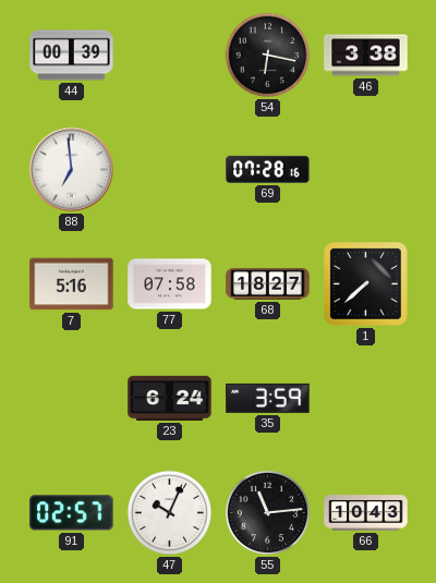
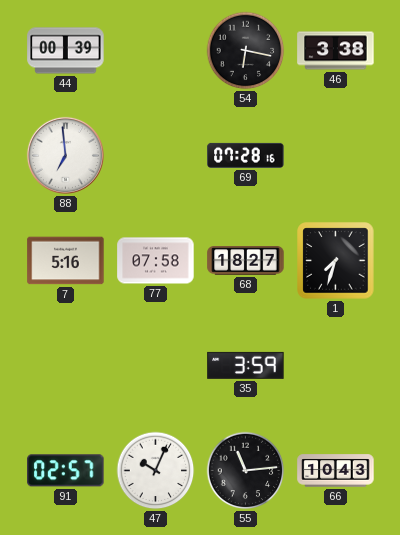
1: 7:38 -> 7:33 (336, 261)
23: 6:24 -> none (170, 398)
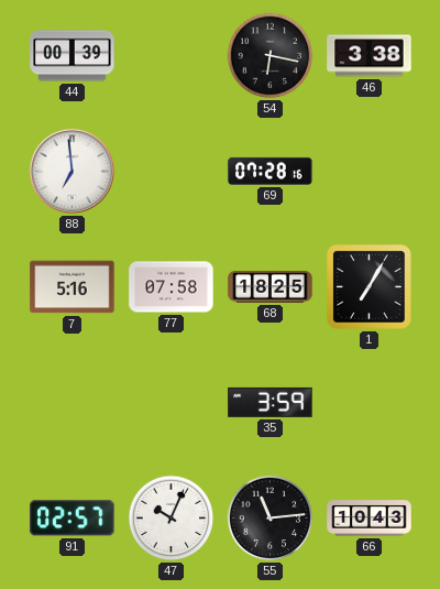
68: 18:27 -> 18:25 (271, 287)
1: 7:33 -> 7:05 (370, 287)
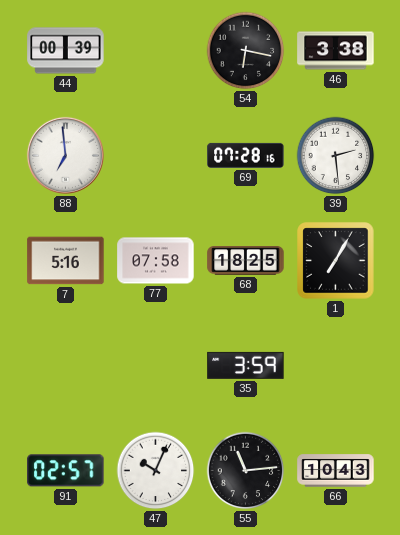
39: none -> 2:29 (336, 156)
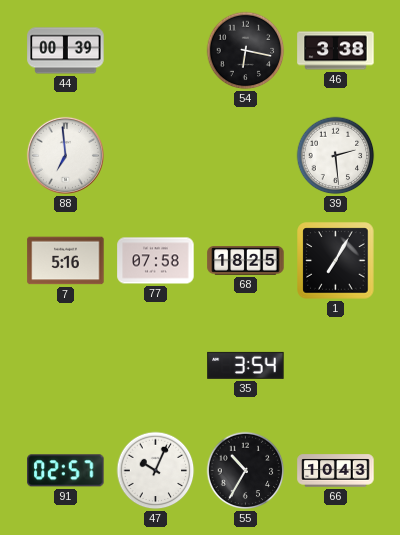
69: 07:28 -> none (246, 155)
35: 3:59 -> 3:54 (246, 365)
55: 11:14 -> 10:35 (246, 471)
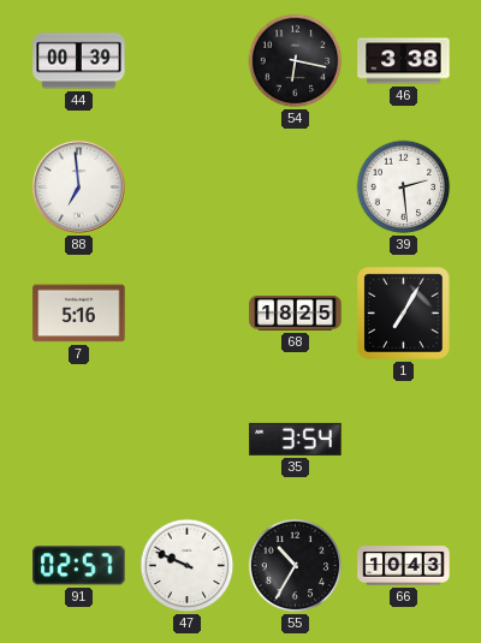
77: 07:58 -> none (156, 261)
47: 10:04 -> 9:49 (188, 566)
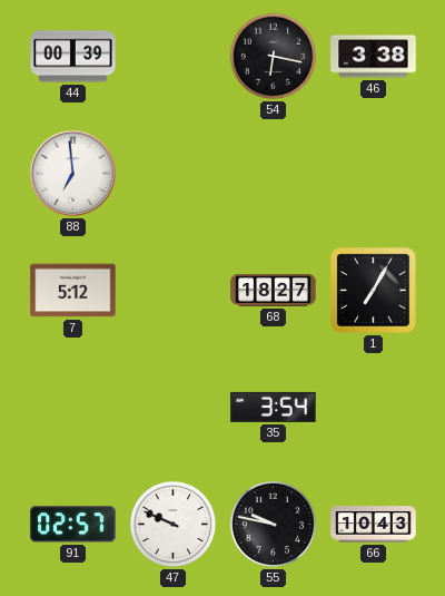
39: 2:29 -> none (404, 187)
7: 5:16 -> 5:12 (73, 291)
68: 18:25 -> 18:27 (274, 291)
55: 10:35 -> 9:47 (274, 525)
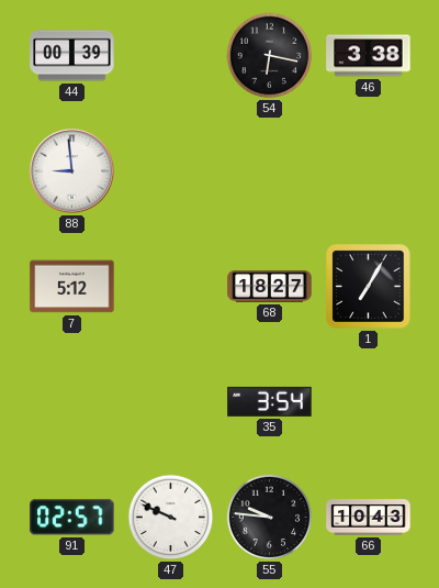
88: 6:59 -> 8:59 (71, 170)
55: 9:47 -> 9:46 (270, 518)
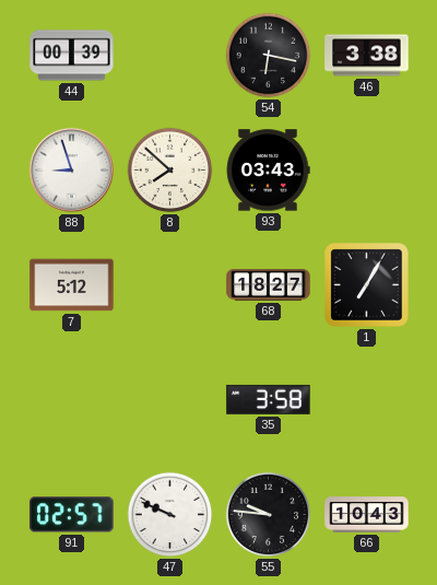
88: 8:59 -> 8:57 (71, 169)
8: none -> 7:52 (170, 171)
93: none -> 03:43 (268, 171)
35: 3:54 -> 3:58 (269, 399)
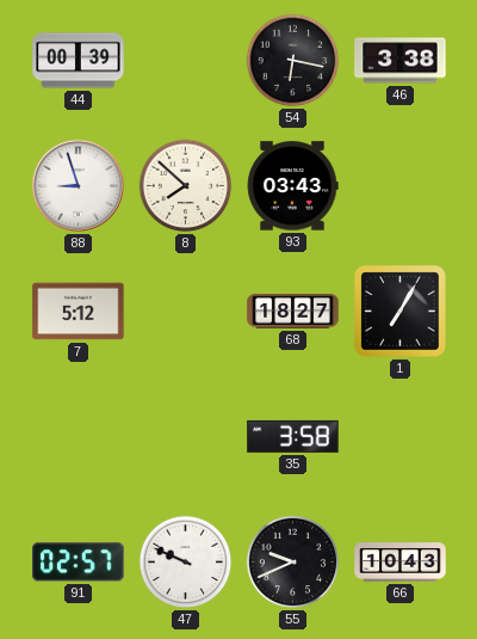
55: 9:46 -> 9:41 (293, 563)
